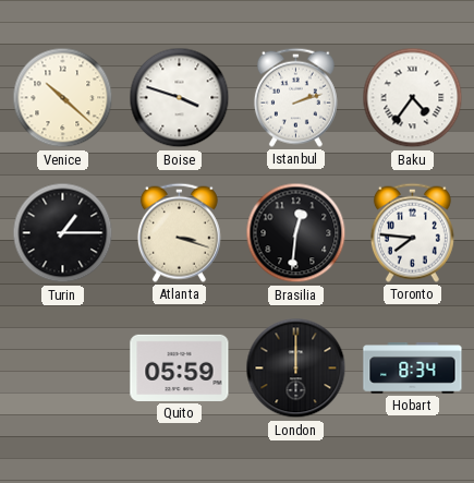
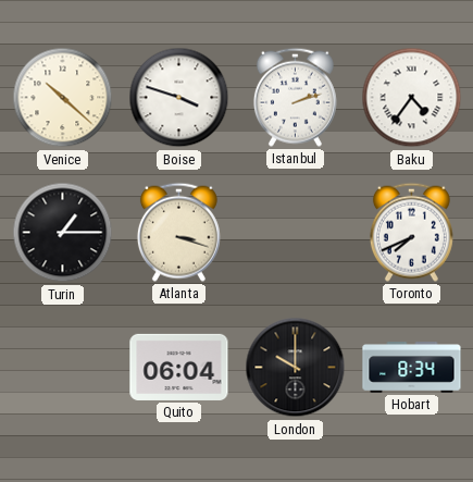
Brasilia: 12:31 -> none (296, 233)
Toronto: 7:46 -> 7:41 (411, 232)
Quito: 05:59 -> 06:04 (179, 367)
London: 12:00 -> 10:00 (296, 368)
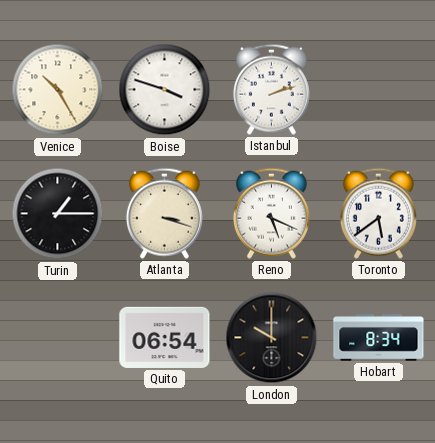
Venice: 10:22 -> 10:25 (58, 90)
Baku: 4:36 -> none (412, 98)
Reno: none -> 5:19 (271, 213)
Toronto: 7:41 -> 5:39 (378, 213)
Quito: 06:04 -> 06:54 (165, 337)
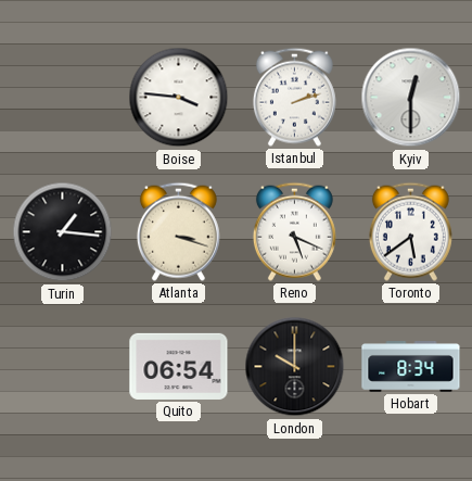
Venice: 10:25 -> none (58, 90)
Boise: 3:48 -> 3:46 (179, 98)
Kyiv: none -> 12:30 (411, 98)
Turin: 1:15 -> 1:16 (63, 232)
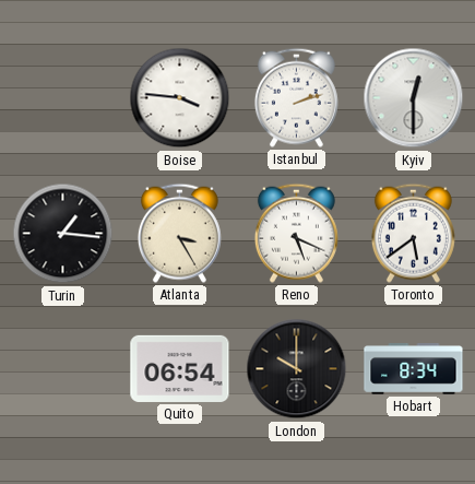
Atlanta: 3:18 -> 3:25 (179, 233)
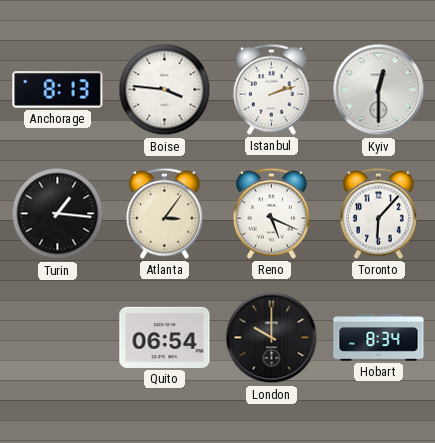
Anchorage: none -> 8:13 (58, 90)
Atlanta: 3:25 -> 3:06 (164, 213)
Toronto: 5:39 -> 6:07 (378, 213)
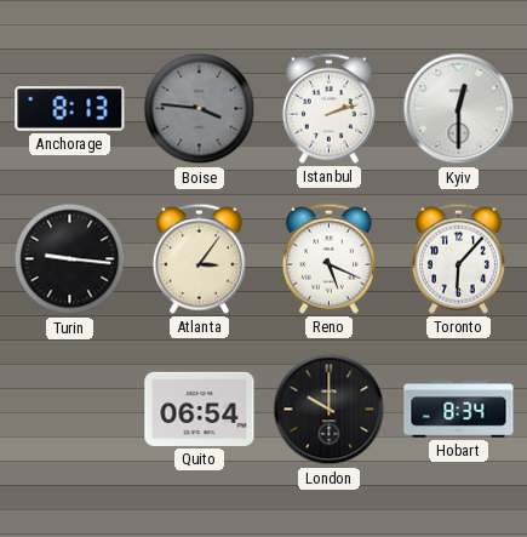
Boise dial: white -> grey (200, 109)
Turin: 1:16 -> 9:16 (70, 259)
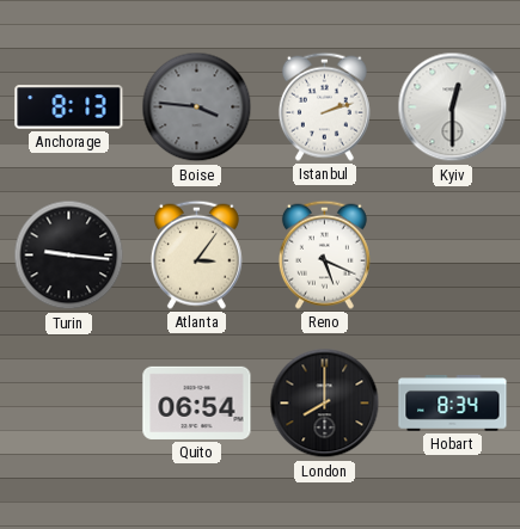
Toronto: 6:07 -> none (458, 258)
London: 10:00 -> 8:00 (325, 404)
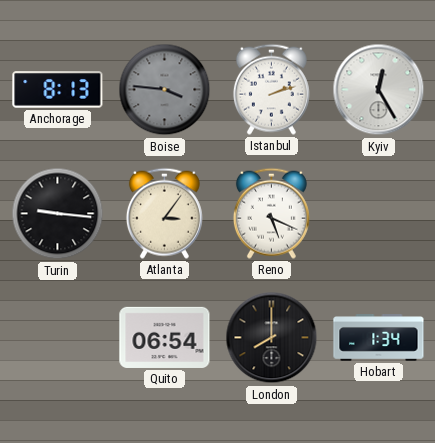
Kyiv: 12:30 -> 12:25 (379, 90)
Hobart: 8:34 -> 1:34 (379, 338)
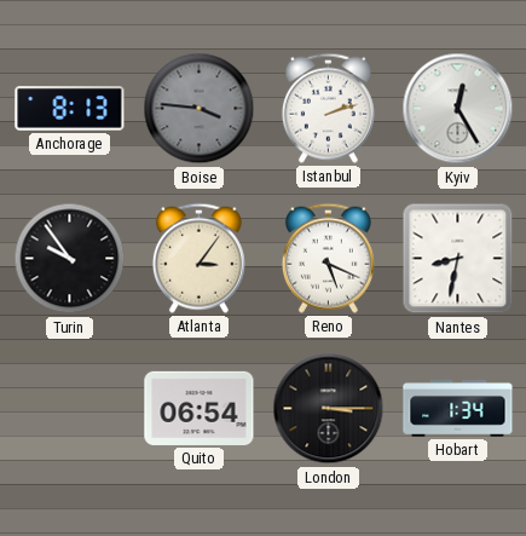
Turin: 9:16 -> 9:54 (70, 259)
Nantes: none -> 8:32 (458, 259)
London: 8:00 -> 3:15 (329, 409)
